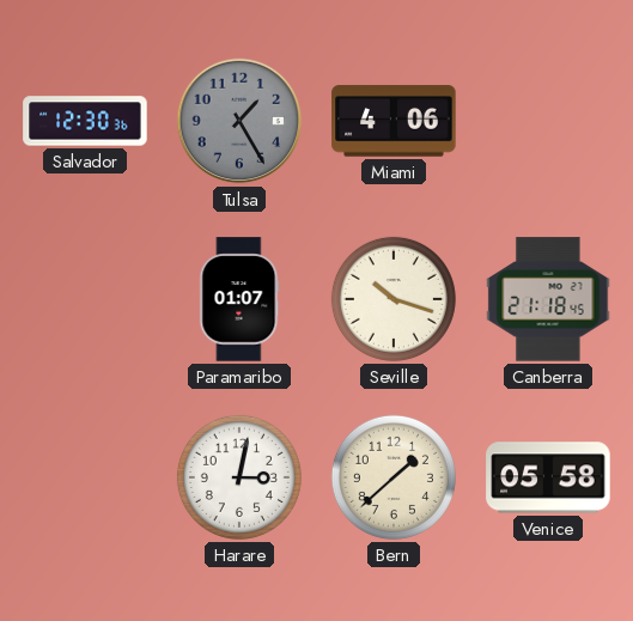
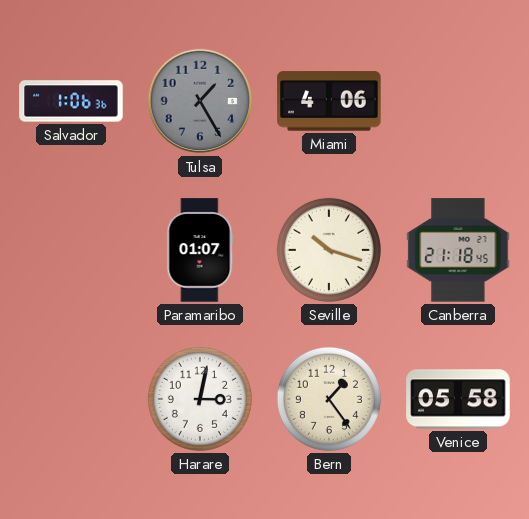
Salvador: 12:30 -> 1:06 (71, 101)
Bern: 1:38 -> 1:24 (329, 399)
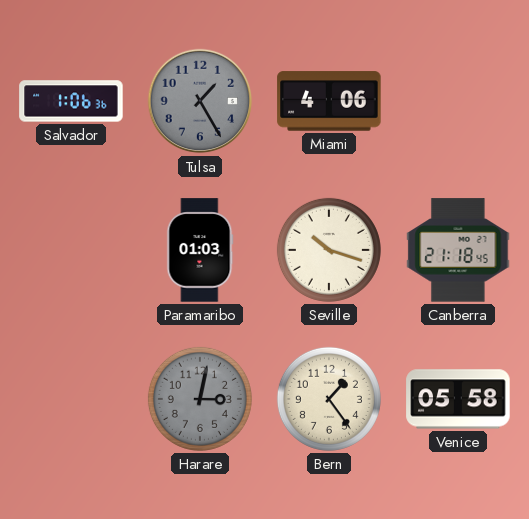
Paramaribo: 01:07 -> 01:03 (200, 250)
Harare dial: white -> grey (200, 399)
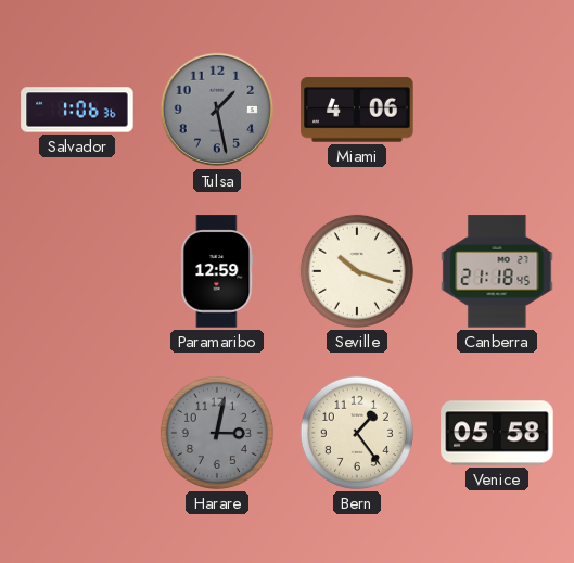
Tulsa: 1:25 -> 1:28 (217, 110)
Paramaribo: 01:03 -> 12:59 (217, 271)
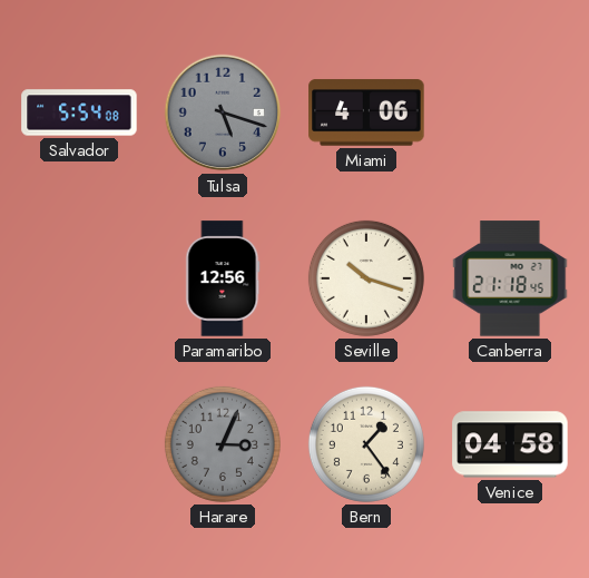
Salvador: 1:06 -> 5:54 (79, 112)
Tulsa: 1:28 -> 5:18 (223, 112)
Paramaribo: 12:59 -> 12:56 (223, 278)
Harare: 3:02 -> 3:04 (223, 444)
Venice: 05:58 -> 04:58 (510, 444)
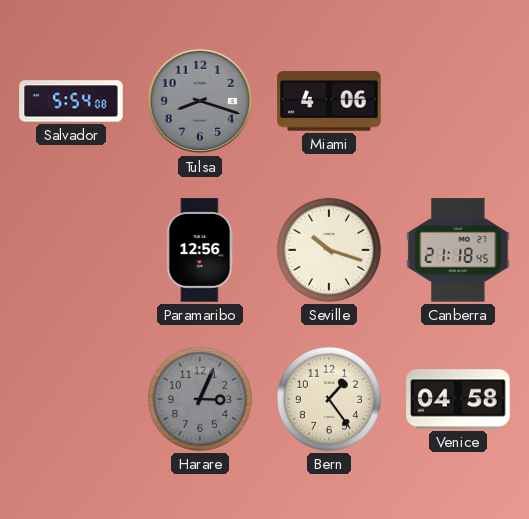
Tulsa: 5:18 -> 8:18 (200, 101)
